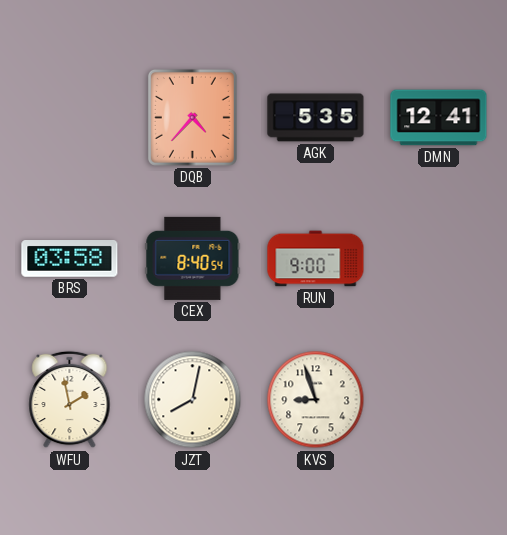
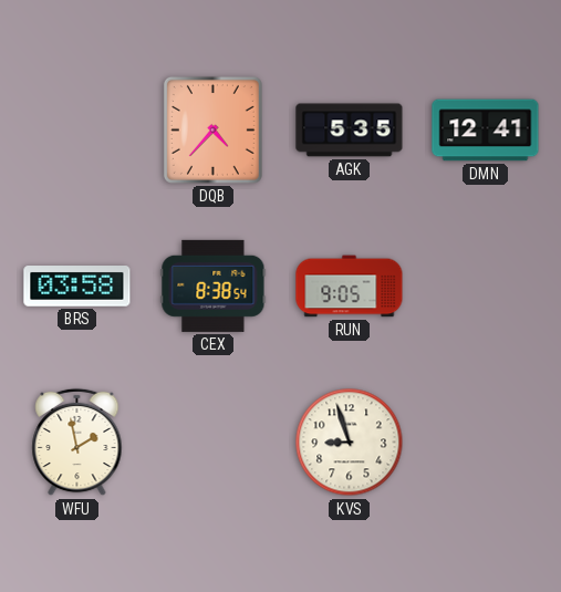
CEX: 8:40 -> 8:38 (214, 285)
RUN: 9:00 -> 9:05 (350, 287)
JZT: 8:02 -> none (193, 400)
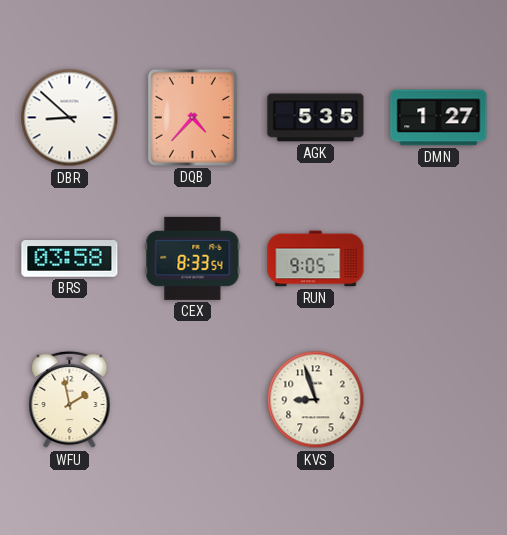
DBR: none -> 8:52 (70, 118)
DMN: 12:41 -> 1:27 (439, 118)
CEX: 8:38 -> 8:33 (193, 258)
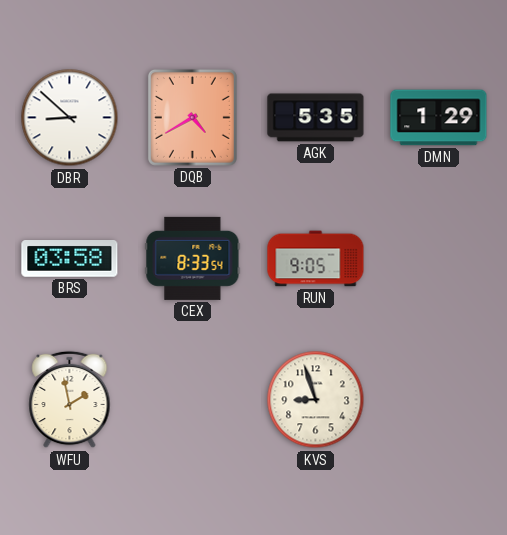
DQB: 4:37 -> 4:40 (192, 117)
DMN: 1:27 -> 1:29 (439, 118)
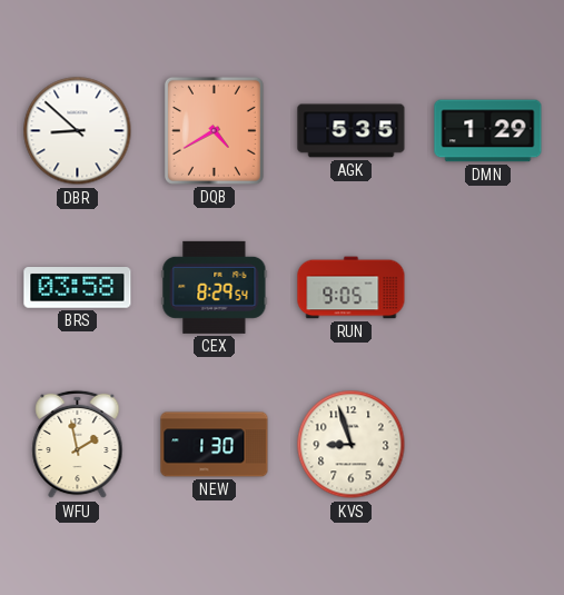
CEX: 8:33 -> 8:29 (215, 287)
NEW: none -> 1:30 (215, 445)
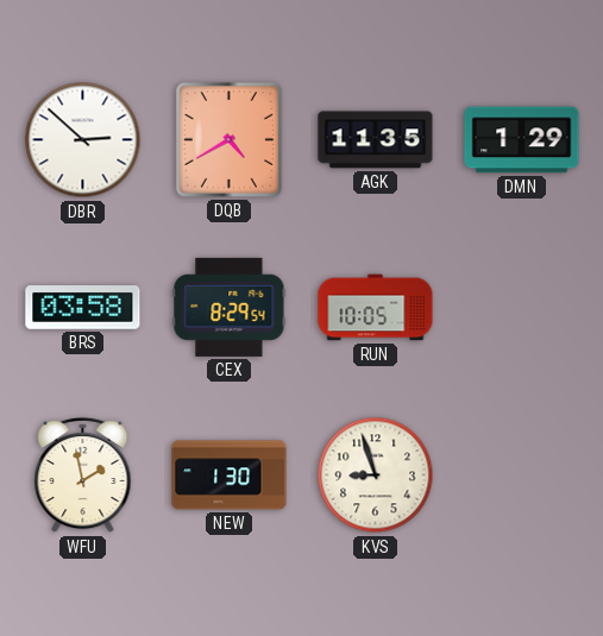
DBR: 8:52 -> 2:52 (83, 140)
AGK: 5:35 -> 11:35 (376, 140)
RUN: 9:05 -> 10:05 (376, 308)
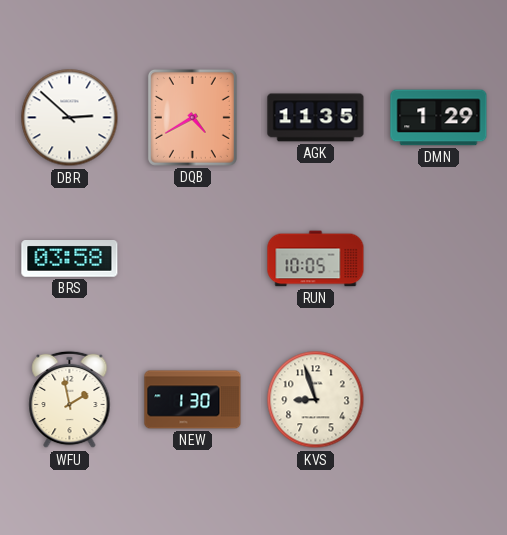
CEX: 8:29 -> none (230, 307)
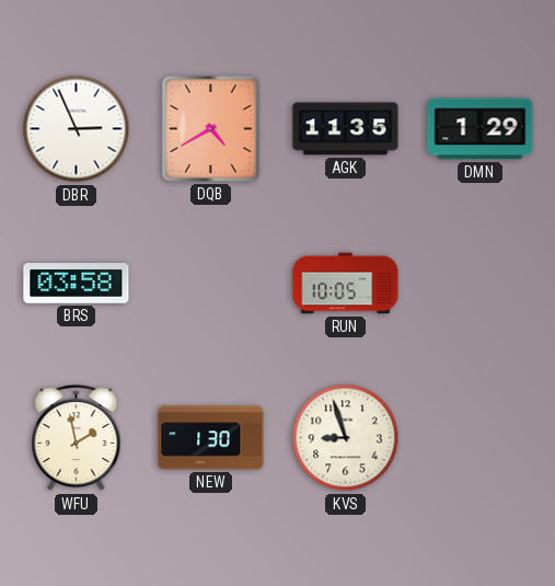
DBR: 2:52 -> 2:56 (77, 129)
